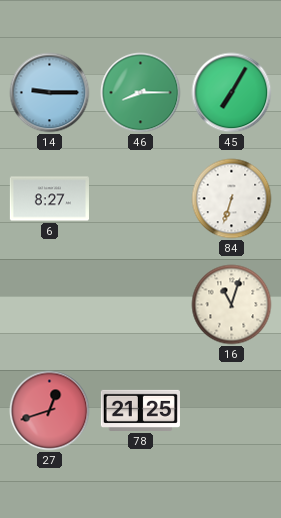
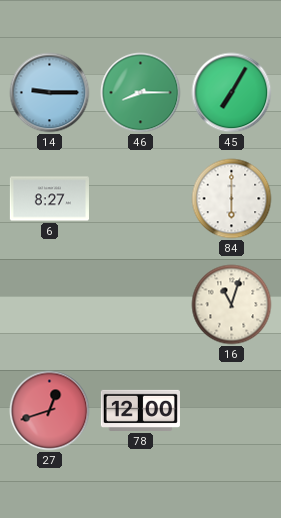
84: 6:33 -> 6:00 (232, 199)
78: 21:25 -> 12:00 (140, 410)
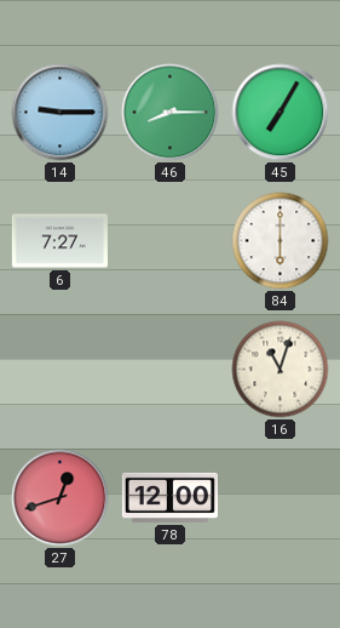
6: 8:27 -> 7:27 (59, 241)
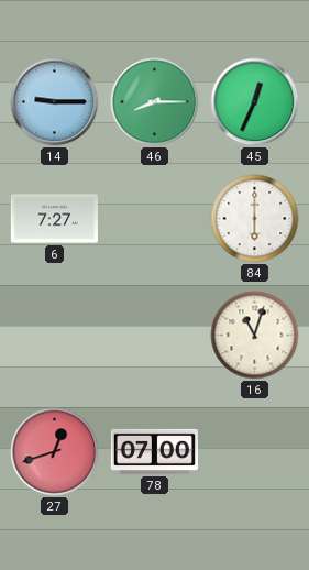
45: 7:05 -> 12:34 (255, 102)
78: 12:00 -> 07:00 (154, 451)
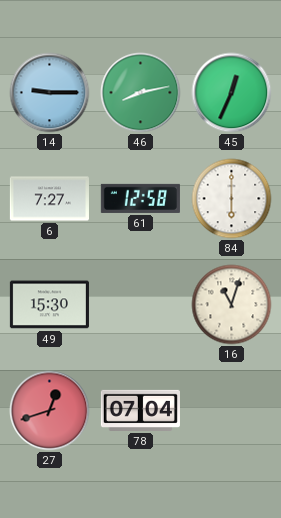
46: 8:15 -> 8:13 (141, 93)
61: none -> 12:58 (140, 198)
49: none -> 15:30 (49, 305)
78: 07:00 -> 07:04 (140, 410)
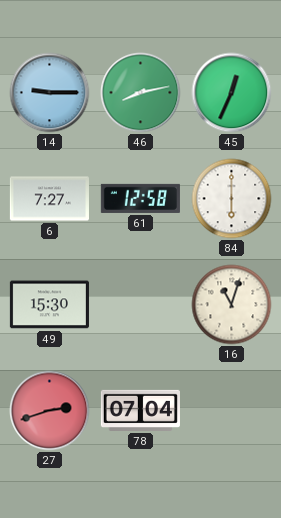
27: 12:42 -> 2:42 (50, 411)
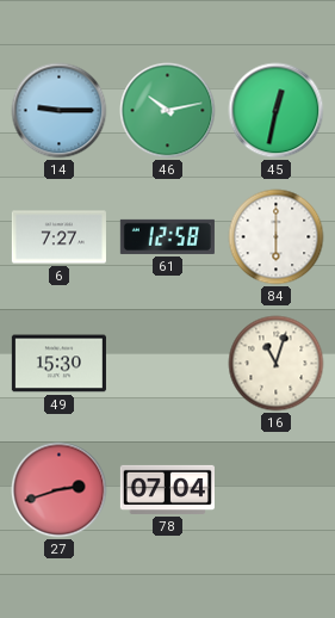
46: 8:13 -> 10:13 (168, 111)
45: 12:34 -> 12:32 (277, 111)
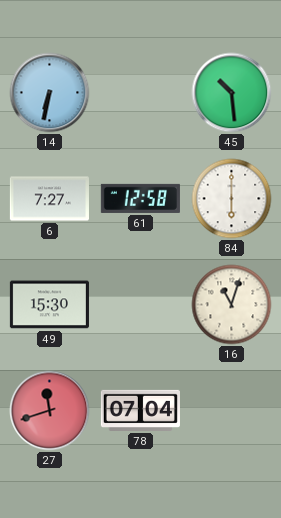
14: 9:15 -> 6:32 (50, 93)
46: 10:13 -> none (168, 111)
45: 12:32 -> 10:29 (232, 93)
27: 2:42 -> 11:42 (50, 411)
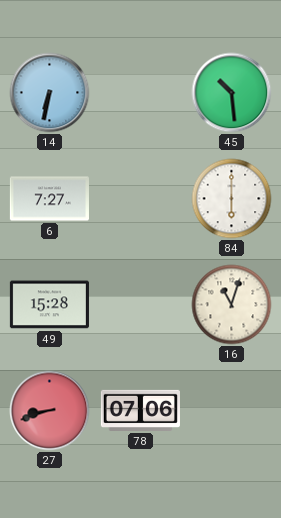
61: 12:58 -> none (140, 198)
49: 15:30 -> 15:28 (49, 305)
27: 11:42 -> 8:42 (50, 411)
78: 07:04 -> 07:06 (140, 410)
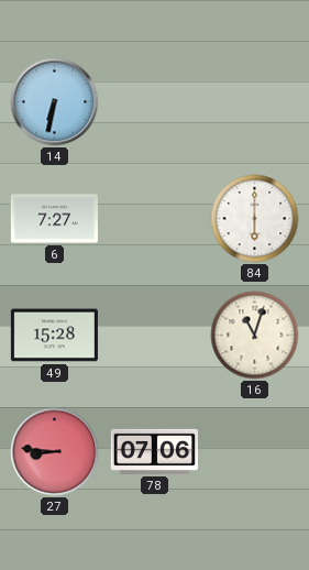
45: 10:29 -> none (232, 93)
27: 8:42 -> 8:46 (55, 452)
